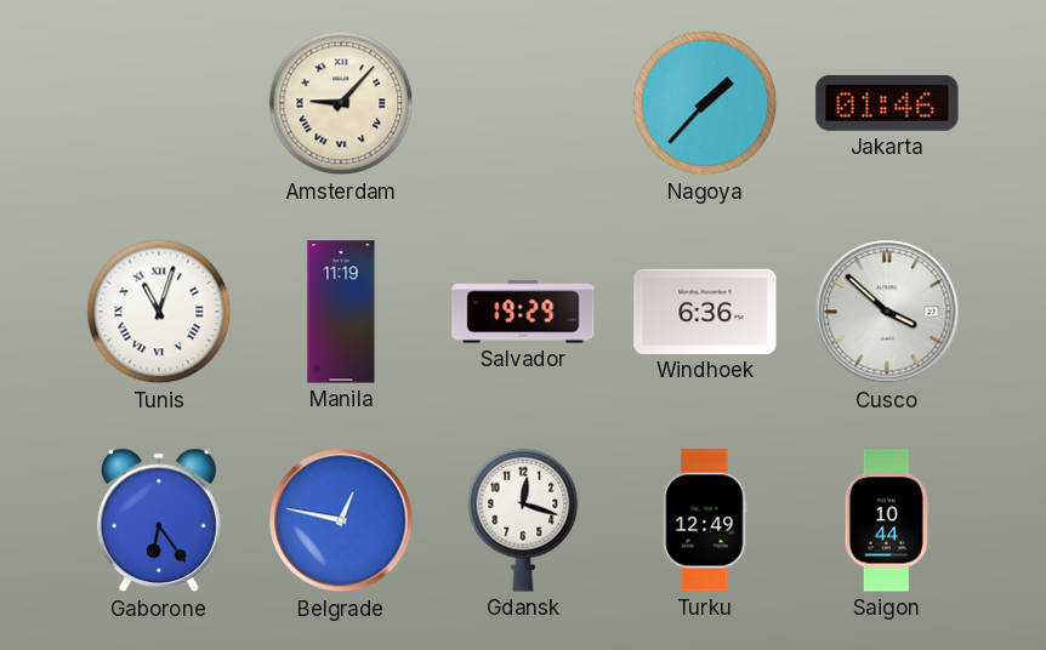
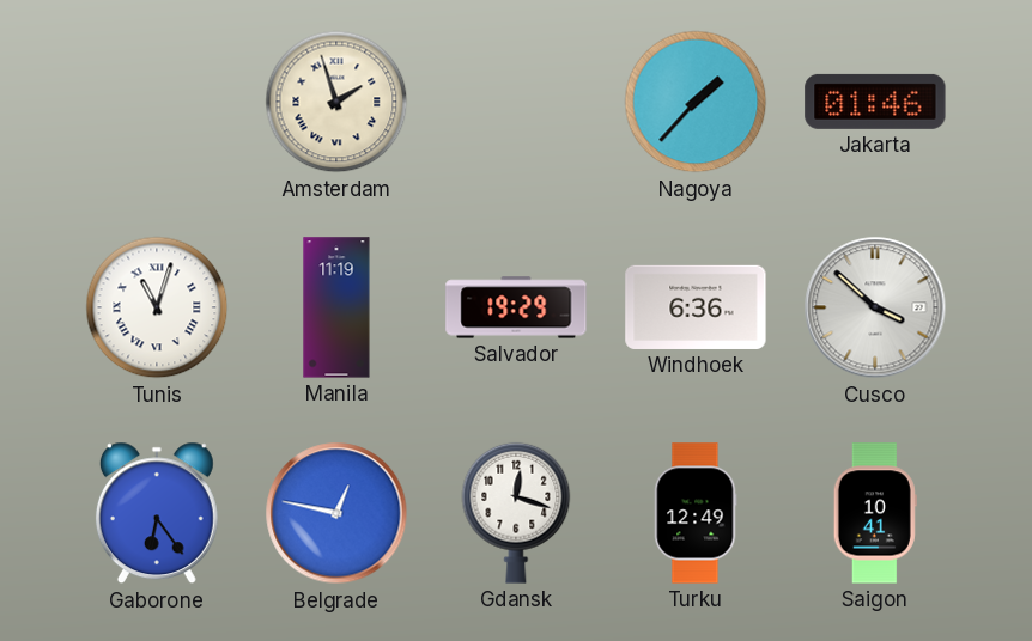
Amsterdam: 9:07 -> 1:57 (336, 102)
Saigon: 10:44 -> 10:41 (875, 513)
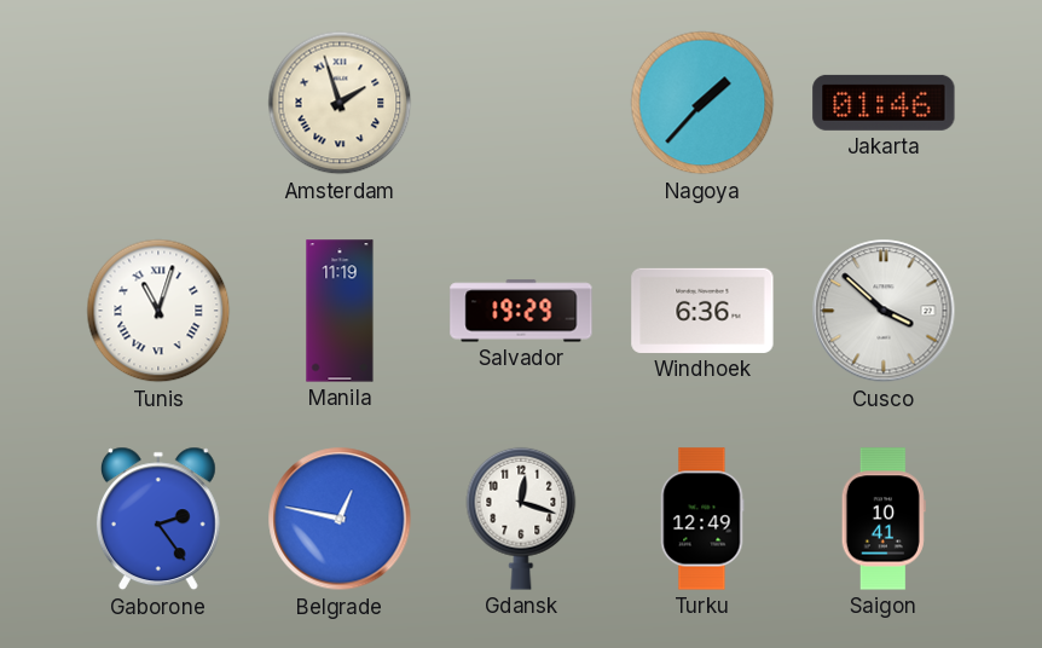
Gaborone: 6:24 -> 2:24 (158, 519)
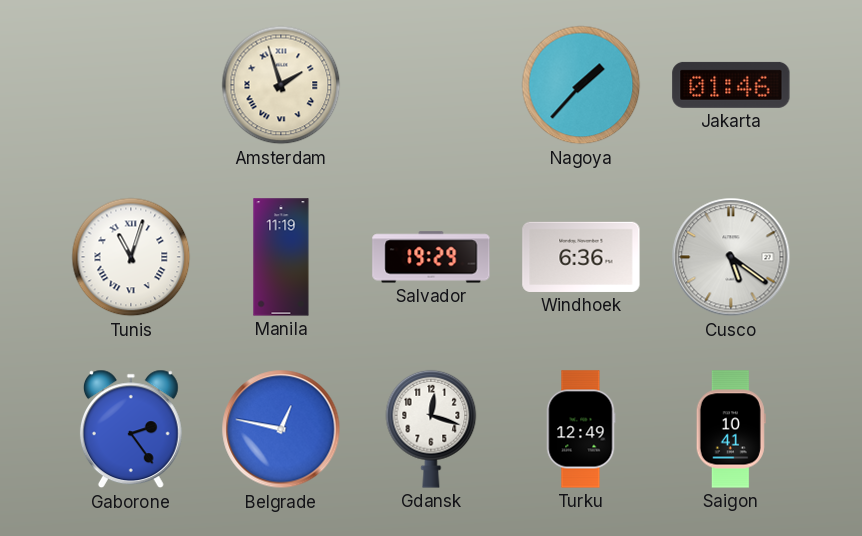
Cusco: 3:52 -> 5:21 (731, 257)
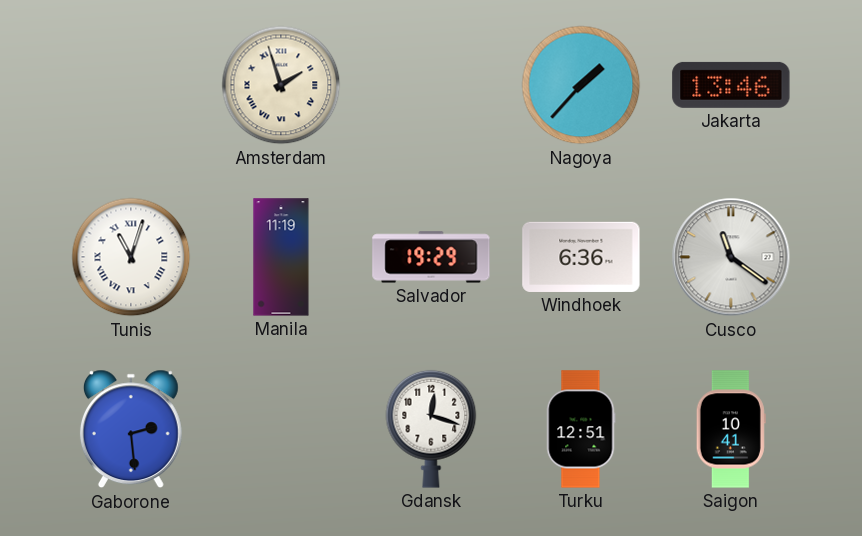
Jakarta: 01:46 -> 13:46 (731, 85)
Cusco: 5:21 -> 11:21 (731, 257)
Gaborone: 2:24 -> 2:29 (131, 429)
Belgrade: 12:47 -> none (281, 429)
Turku: 12:49 -> 12:51 (581, 429)
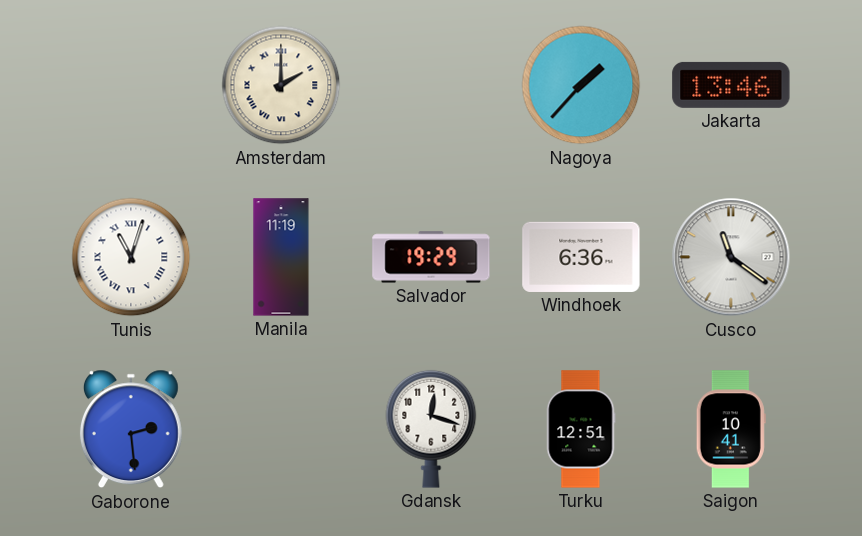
Amsterdam: 1:57 -> 2:00 (281, 85)
